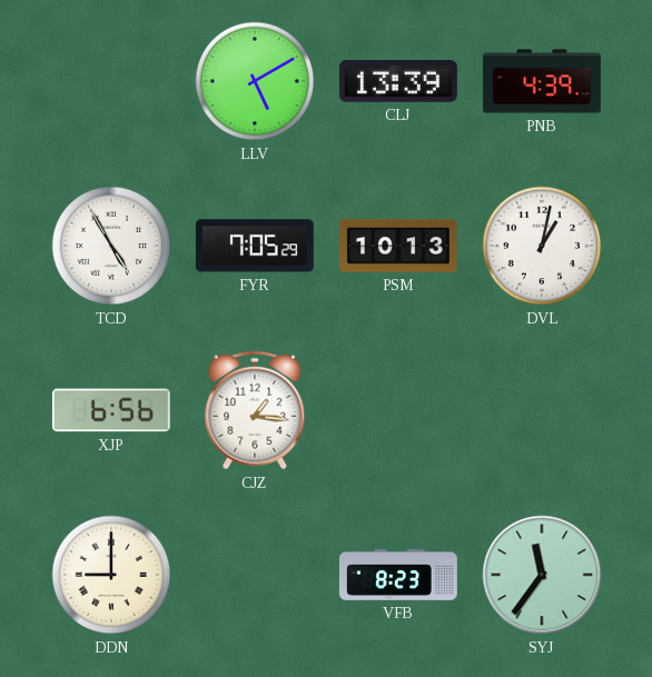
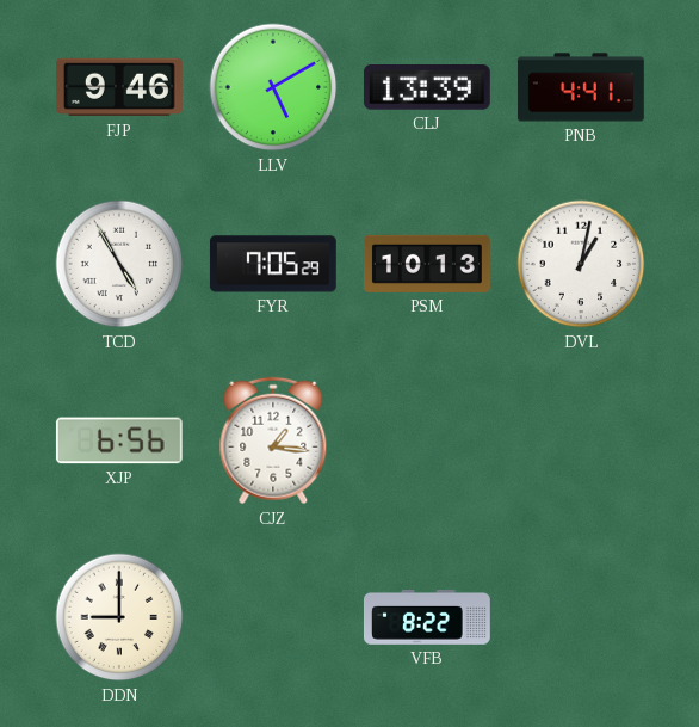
FJP: none -> 9:46 (119, 87)
PNB: 4:39 -> 4:41 (581, 87)
VFB: 8:23 -> 8:22 (427, 617)
SYJ: 11:36 -> none (542, 575)
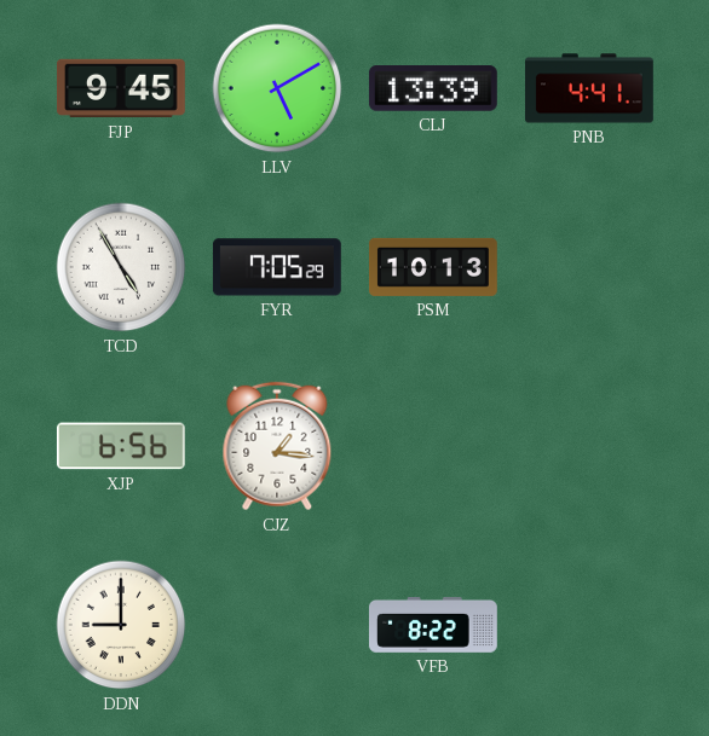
FJP: 9:46 -> 9:45 (121, 88)
DVL: 1:02 -> none (581, 264)
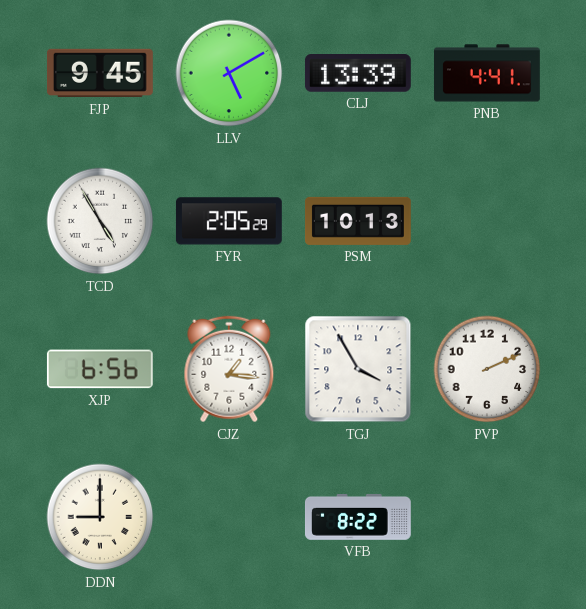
FYR: 7:05 -> 2:05 (229, 221)
TGJ: none -> 3:55 (358, 369)
PVP: none -> 2:11 (487, 369)
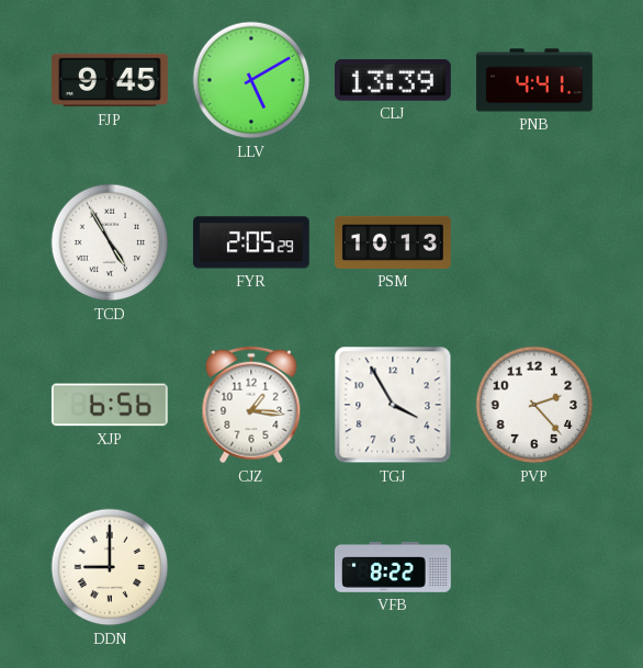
PVP: 2:11 -> 2:23 (534, 405)
